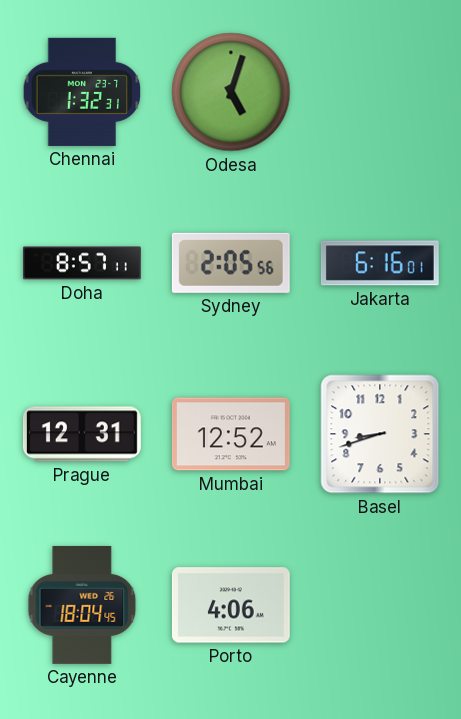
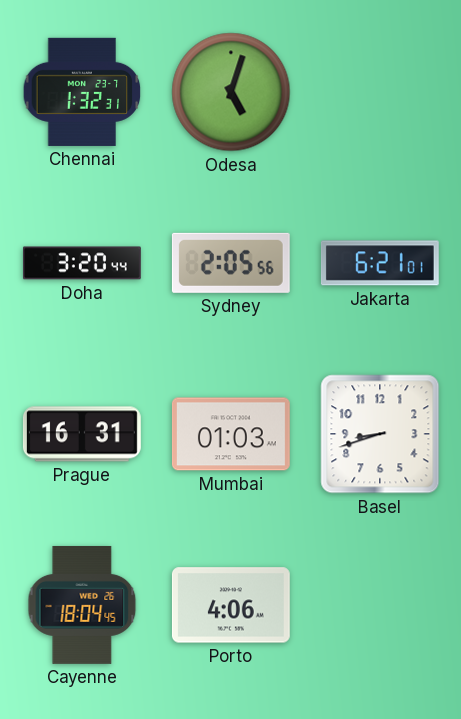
Doha: 8:57 -> 3:20 (82, 263)
Jakarta: 6:16 -> 6:21 (380, 263)
Prague: 12:31 -> 16:31 (82, 434)
Mumbai: 12:52 -> 01:03 (231, 434)
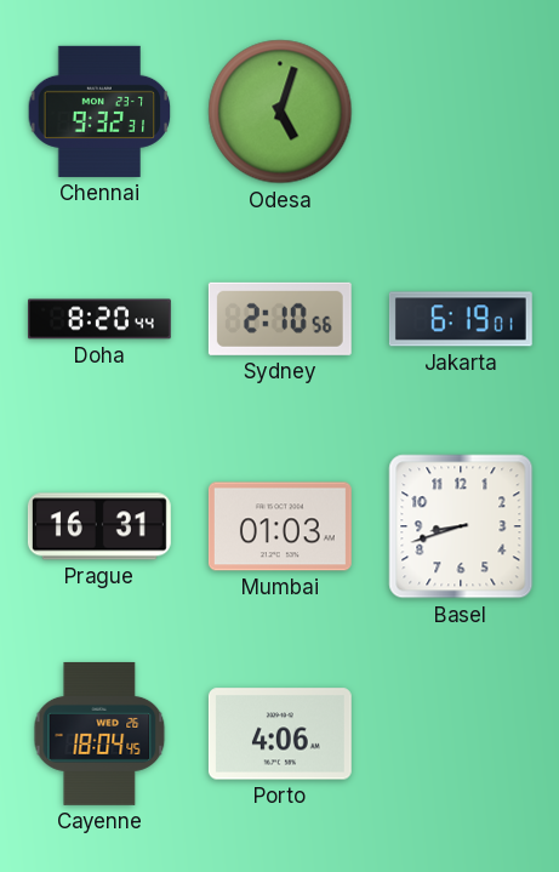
Chennai: 1:32 -> 9:32 (99, 112)
Doha: 3:20 -> 8:20 (99, 319)
Sydney: 2:05 -> 2:10 (280, 319)
Jakarta: 6:21 -> 6:19 (461, 319)
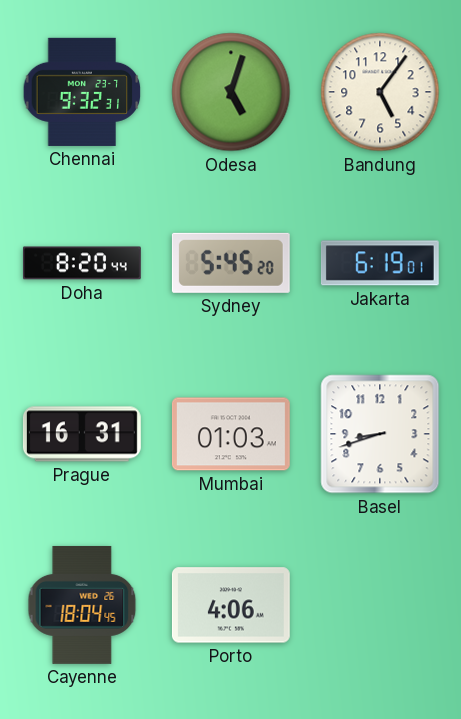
Bandung: none -> 5:06 (380, 92)
Sydney: 2:10 -> 5:45 (231, 263)
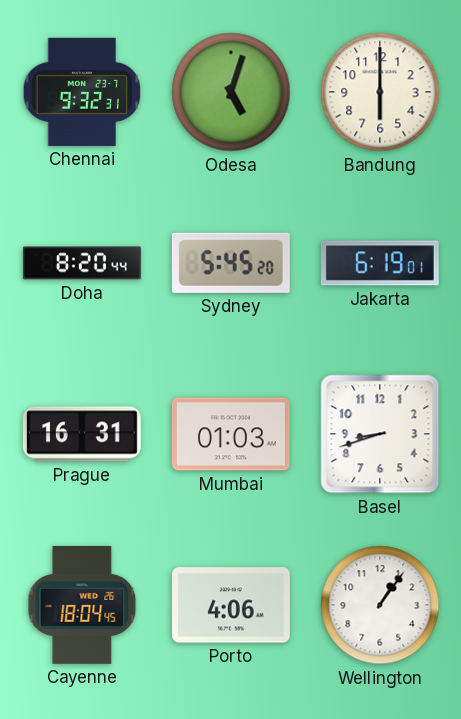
Bandung: 5:06 -> 6:00 (380, 92)
Wellington: none -> 1:06 (380, 605)
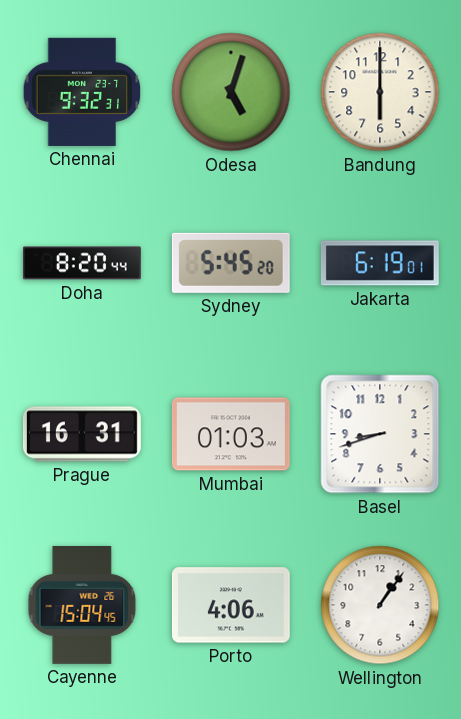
Cayenne: 18:04 -> 15:04 (82, 605)
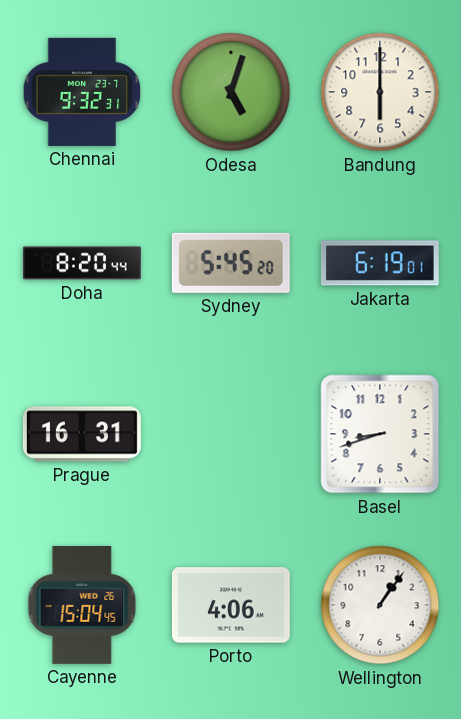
Mumbai: 01:03 -> none (231, 434)
